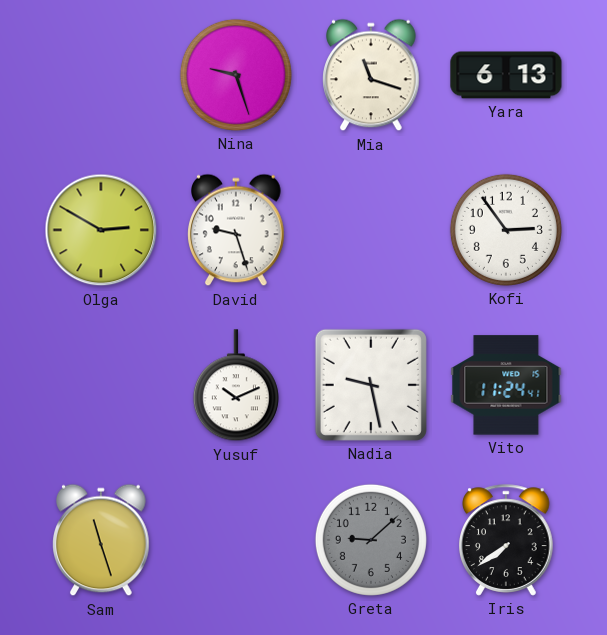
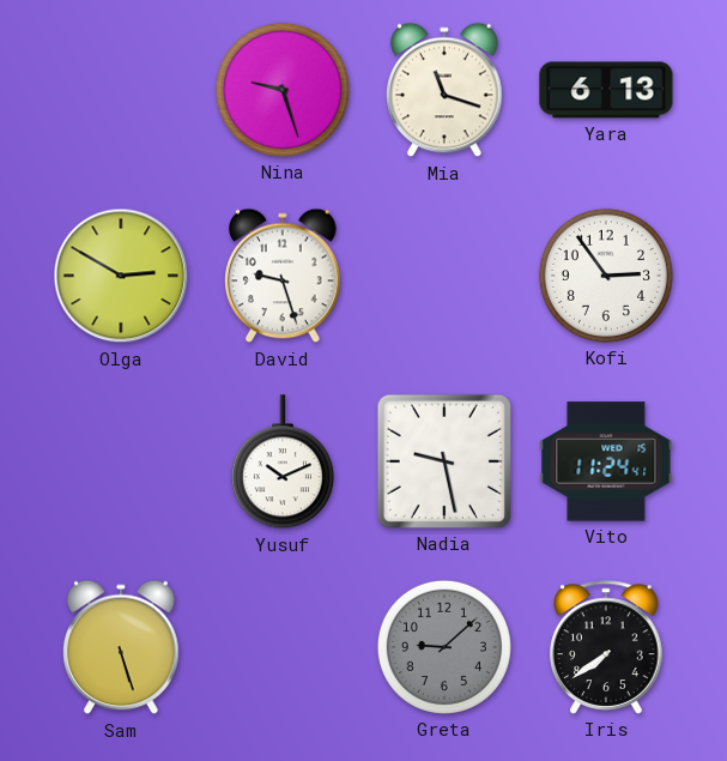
Sam: 11:27 -> 5:27 (121, 647)
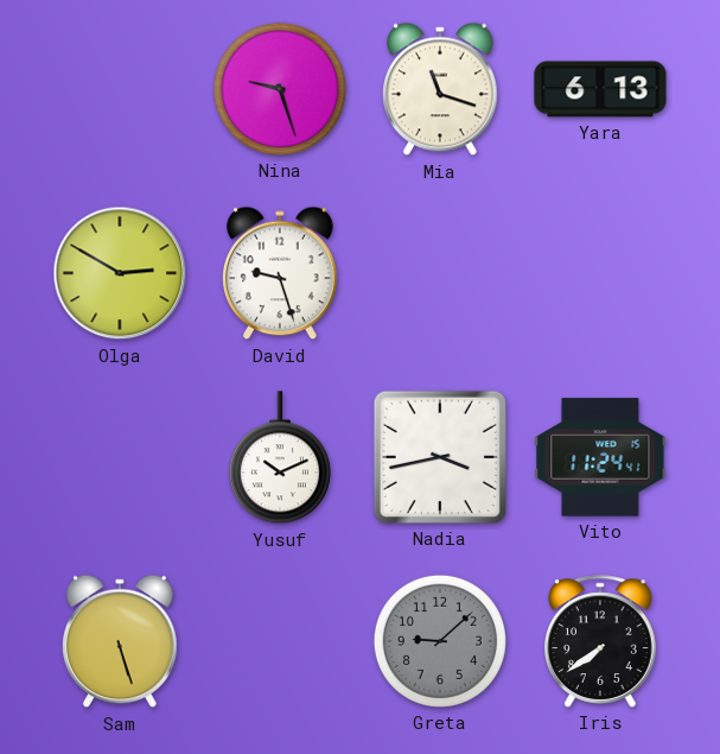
Kofi: 2:54 -> none (606, 276)
Nadia: 9:28 -> 3:43 (440, 457)
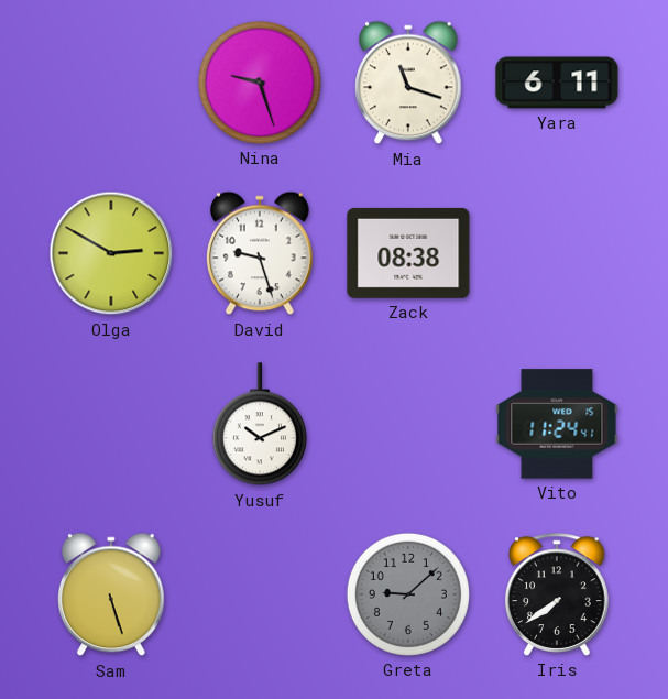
Yara: 6:13 -> 6:11 (557, 83)
Zack: none -> 08:38 (408, 253)
Nadia: 3:43 -> none (440, 457)
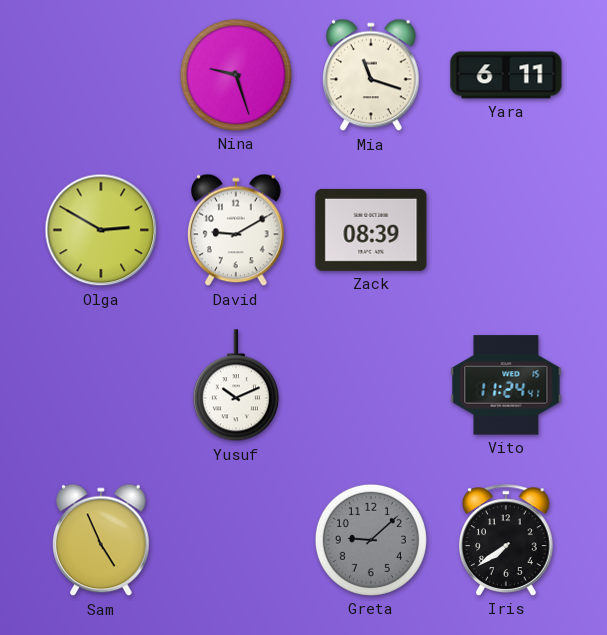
David: 9:27 -> 9:10 (236, 230)
Zack: 08:38 -> 08:39 (371, 230)
Sam: 5:27 -> 4:56 (101, 540)
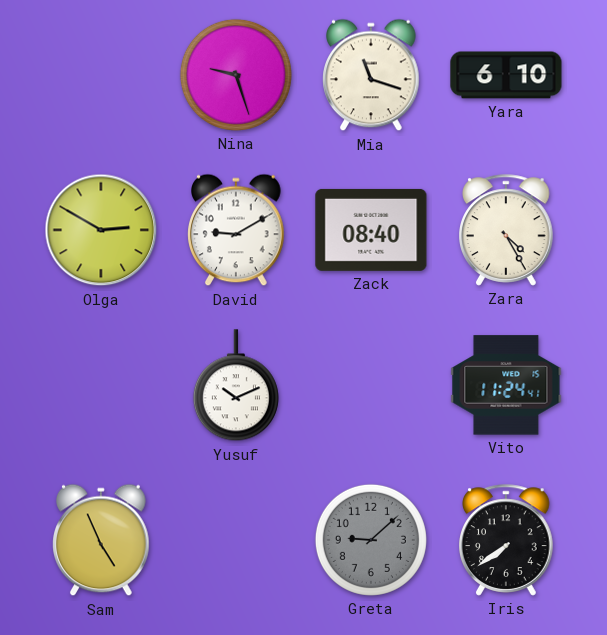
Yara: 6:11 -> 6:10 (506, 75)
Zack: 08:39 -> 08:40 (371, 230)
Zara: none -> 4:25 (507, 230)
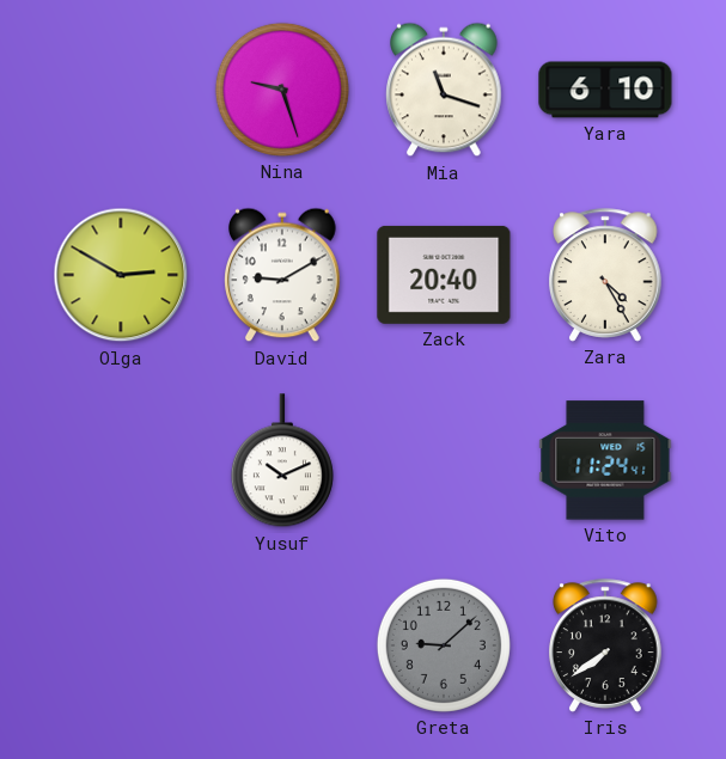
Zack: 08:40 -> 20:40 (444, 275)
Sam: 4:56 -> none (101, 540)
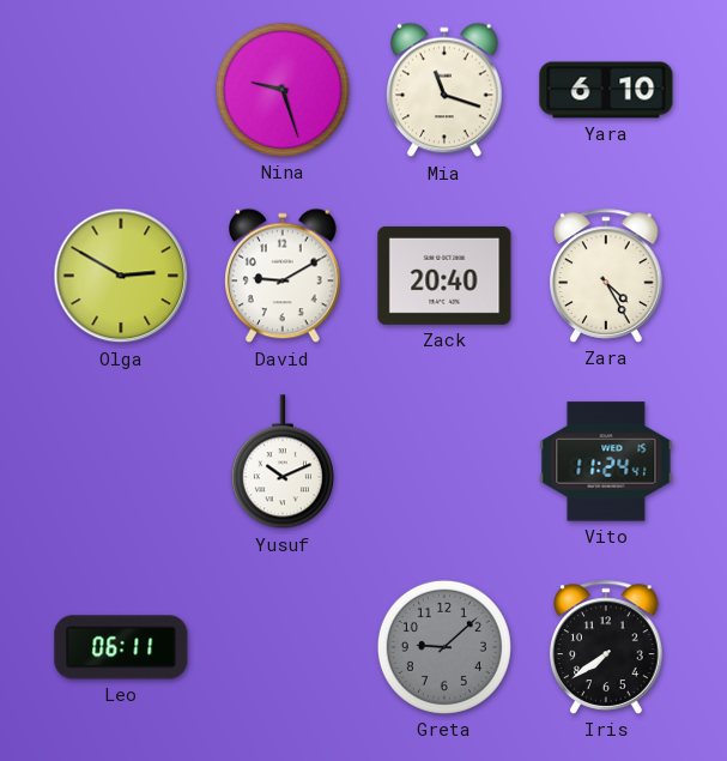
Leo: none -> 06:11 (121, 647)
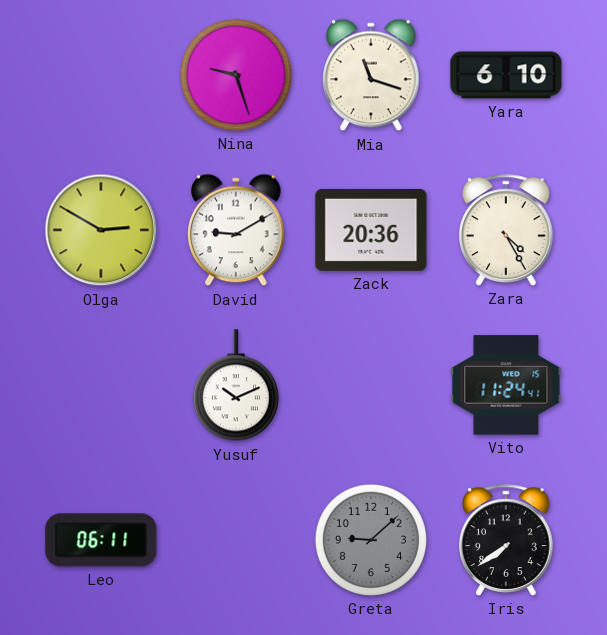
Zack: 20:40 -> 20:36 (371, 230)
